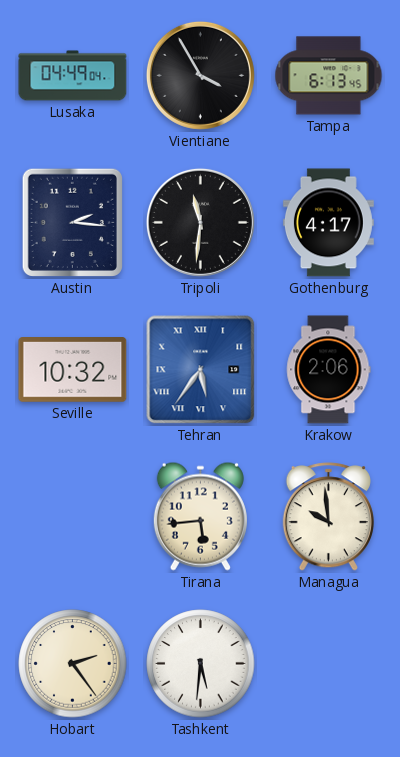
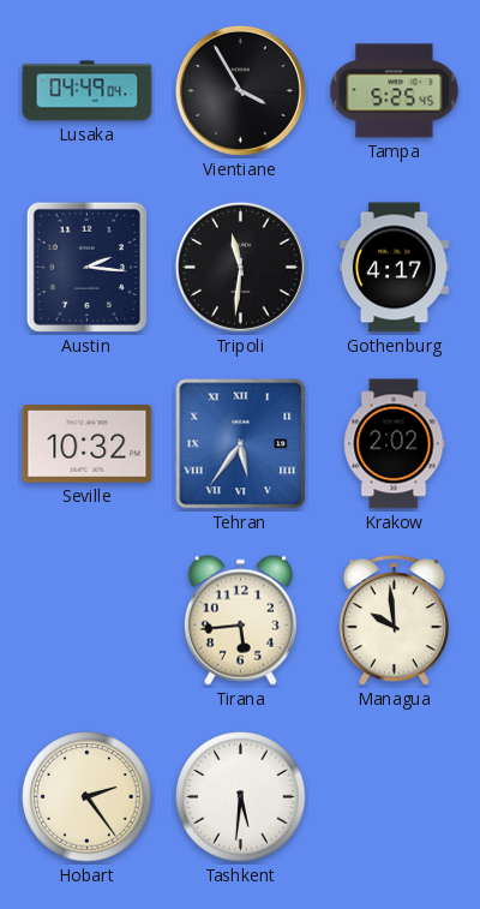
Tampa: 6:13 -> 5:25 (395, 91)
Krakow: 2:06 -> 2:02 (395, 444)
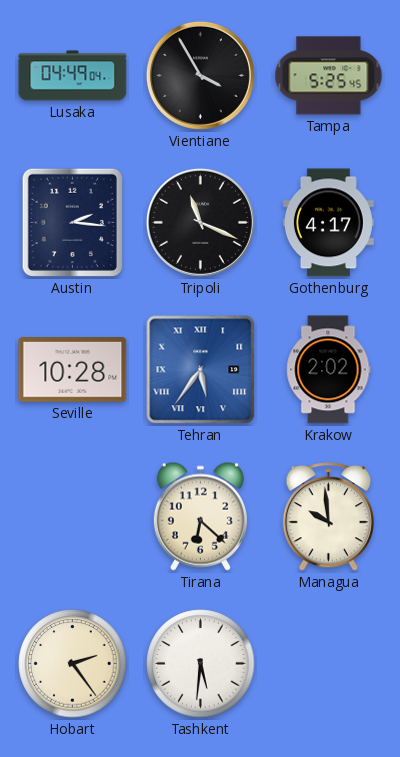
Tripoli: 11:31 -> 11:19 (200, 222)
Seville: 10:32 -> 10:28 (73, 370)
Tirana: 5:44 -> 6:22 (200, 516)
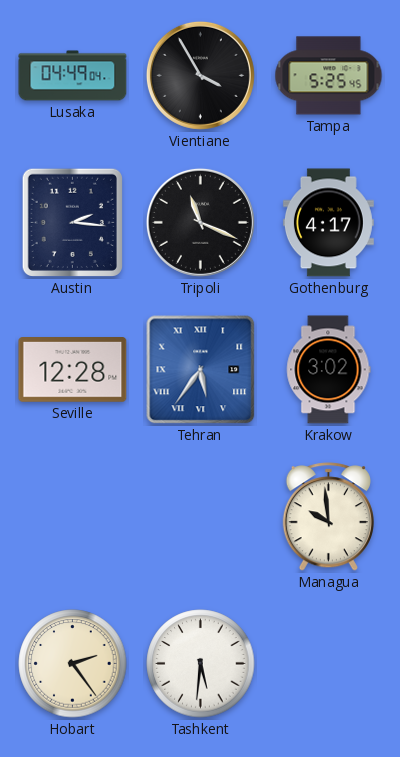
Seville: 10:28 -> 12:28 (73, 370)
Krakow: 2:02 -> 3:02 (329, 370)
Tirana: 6:22 -> none (200, 516)
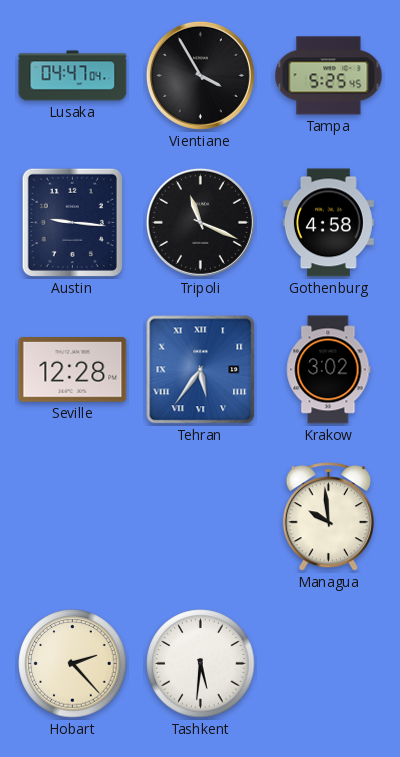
Lusaka: 04:49 -> 04:47 (73, 76)
Austin: 2:16 -> 9:16 (72, 222)
Gothenburg: 4:17 -> 4:58 (328, 223)
Hobart: 2:24 -> 2:23 (73, 664)
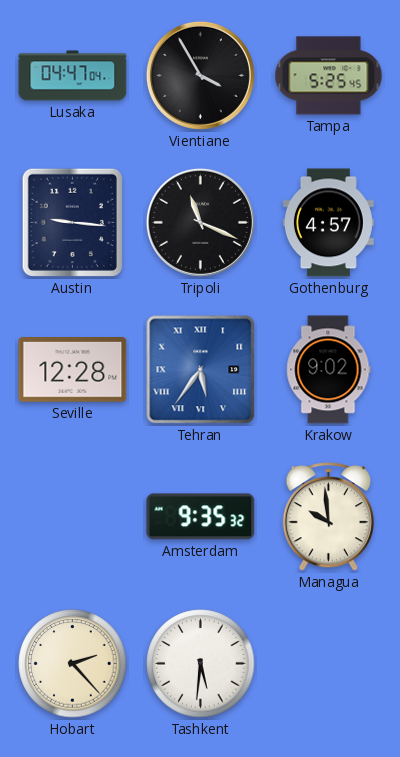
Gothenburg: 4:58 -> 4:57 (328, 223)
Krakow: 3:02 -> 9:02 (329, 370)
Amsterdam: none -> 9:35 (201, 517)
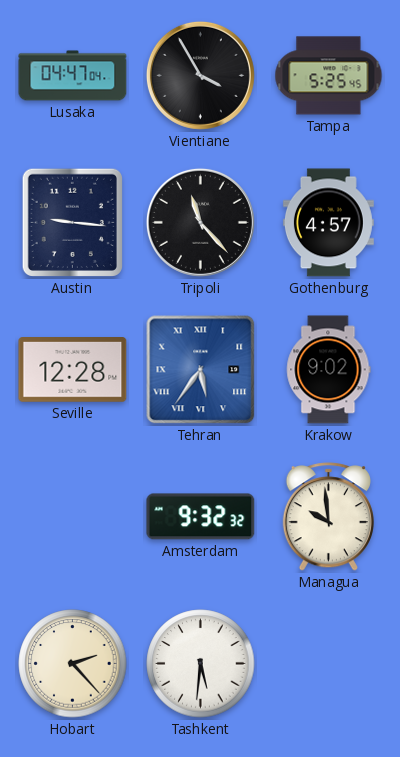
Tripoli: 11:19 -> 11:23 (200, 222)
Amsterdam: 9:35 -> 9:32 (201, 517)
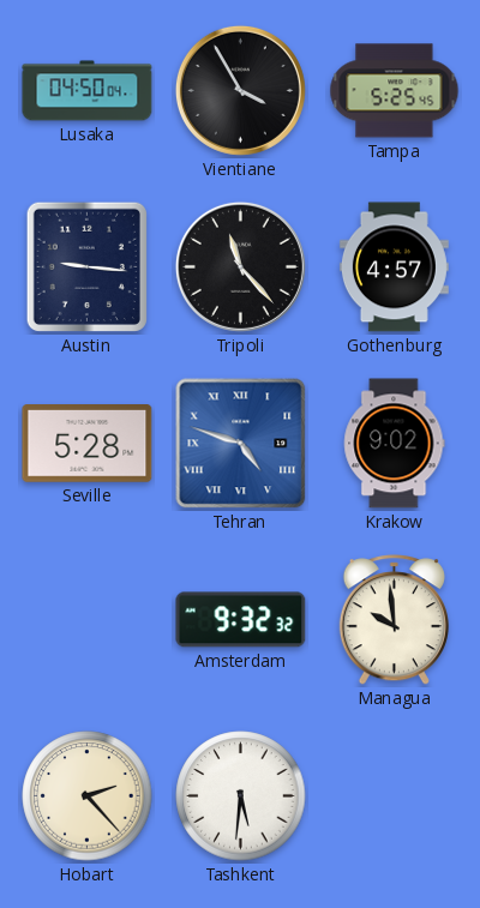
Lusaka: 04:47 -> 04:50 (88, 91)
Seville: 12:28 -> 5:28 (88, 444)
Tehran: 5:36 -> 4:48 (241, 444)
